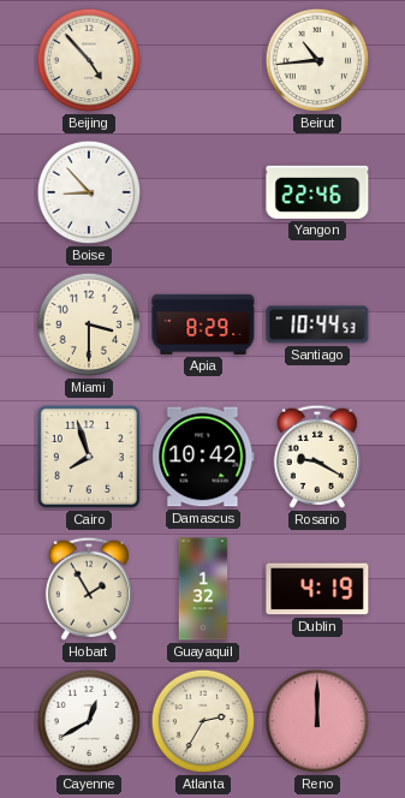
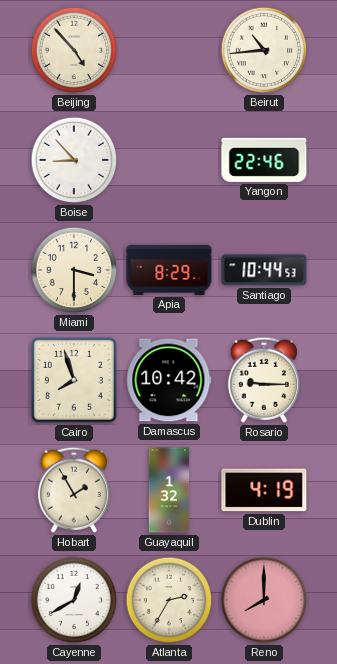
Rosario: 9:20 -> 9:15 (264, 380)
Reno: 12:00 -> 8:00 (264, 600)
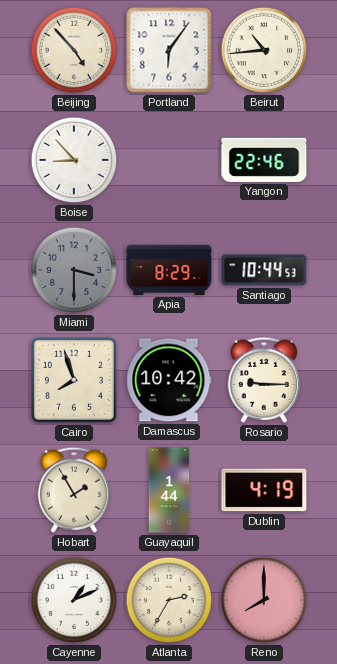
Portland: none -> 6:06 (169, 50)
Miami dial: cream -> grey (74, 270)
Guayaquil: 1:32 -> 1:44 (169, 490)
Cayenne: 12:40 -> 1:11 (74, 600)
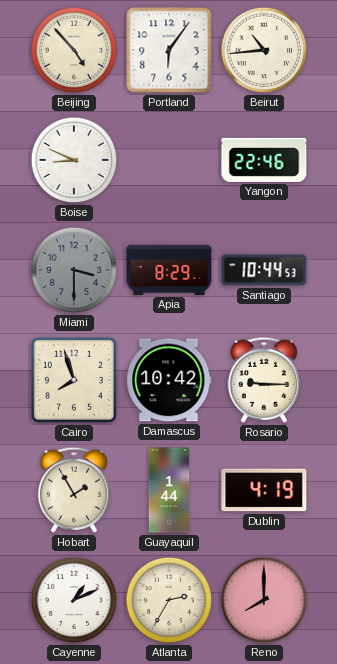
Boise: 8:53 -> 8:49 (74, 160)
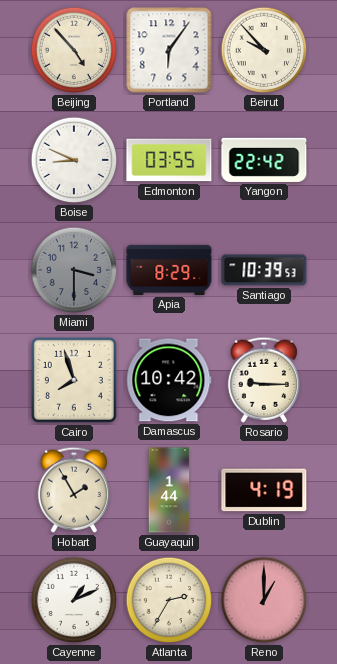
Beirut: 10:44 -> 9:53 (264, 50)
Edmonton: none -> 03:55 (169, 160)
Yangon: 22:46 -> 22:42 (264, 160)
Santiago: 10:44 -> 10:39 (264, 270)
Reno: 8:00 -> 1:00 (264, 600)
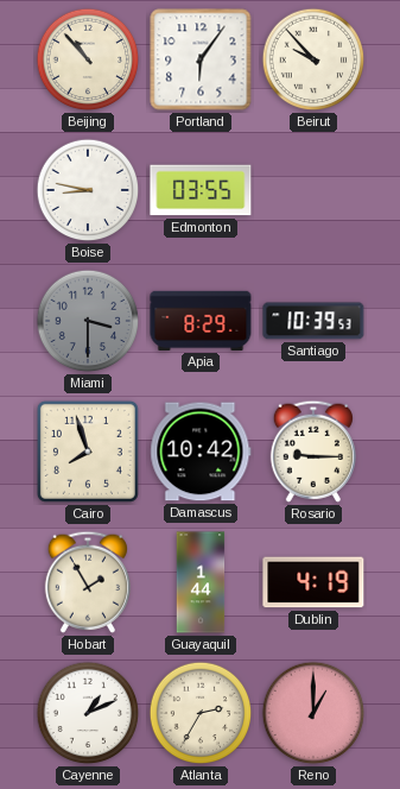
Beijing: 4:53 -> 10:53 (88, 59)
Boise: 8:49 -> 8:47 (88, 190)
Yangon: 22:42 -> none (264, 160)
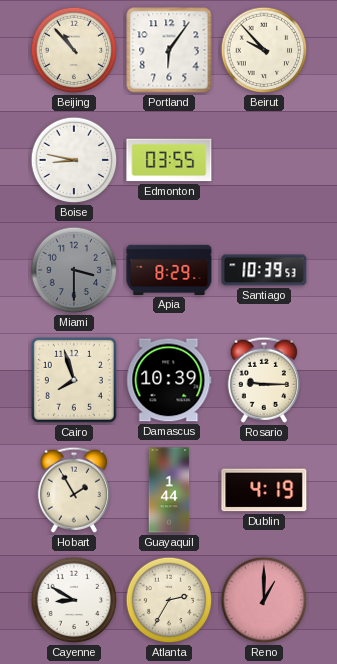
Damascus: 10:42 -> 10:39 (169, 380)
Cayenne: 1:11 -> 8:50 (74, 600)
